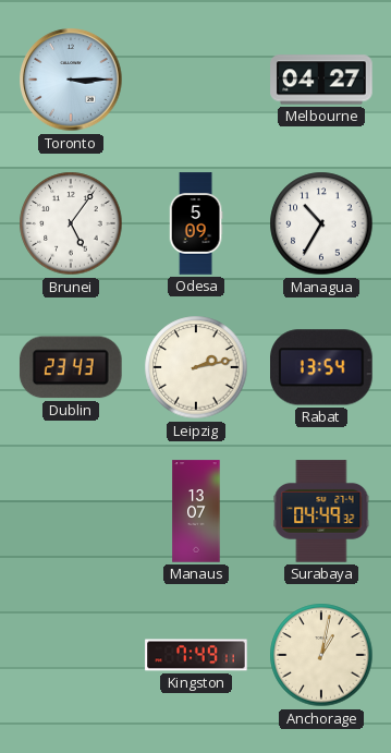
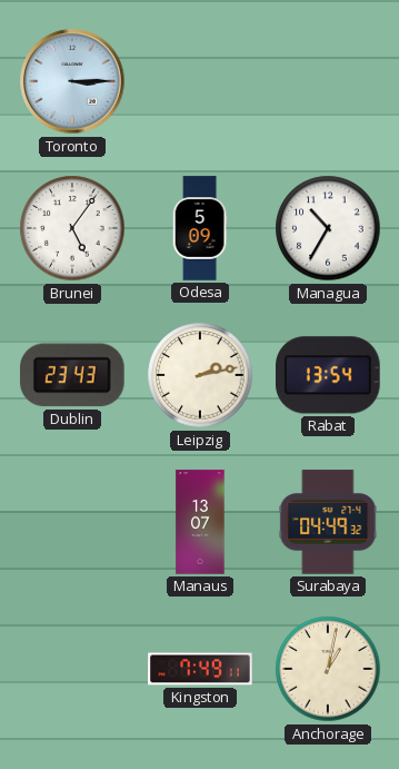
Melbourne: 04:27 -> none (321, 80)
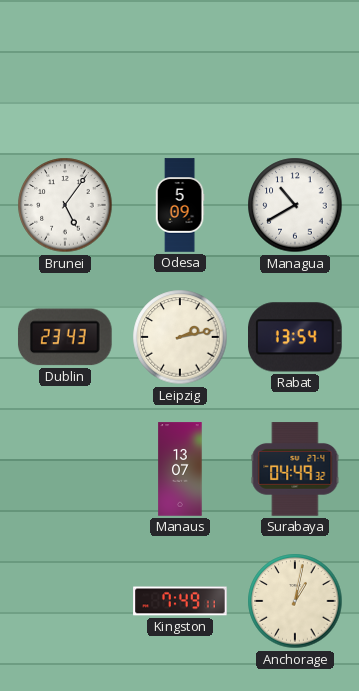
Toronto: 3:15 -> none (72, 81)
Managua: 10:35 -> 10:40 (295, 205)
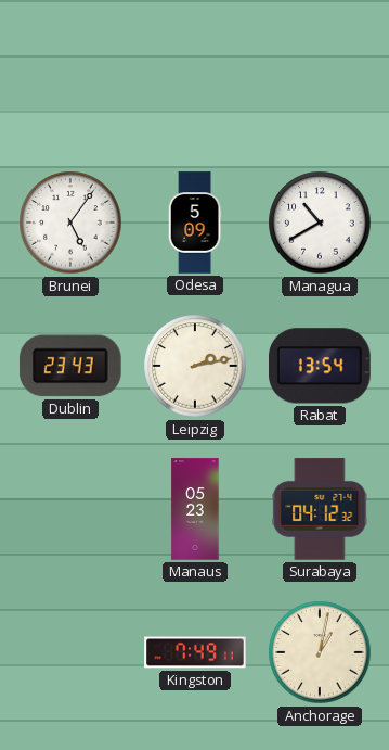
Manaus: 13:07 -> 05:23 (195, 509)
Surabaya: 04:49 -> 04:12 (320, 509)
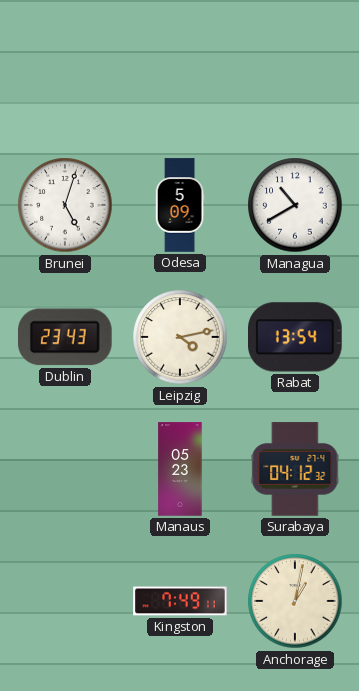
Brunei: 5:06 -> 5:03 (65, 205)
Leipzig: 2:13 -> 4:13 (180, 337)
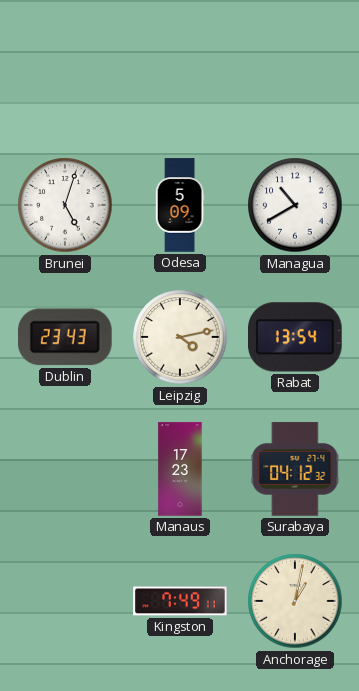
Manaus: 05:23 -> 17:23 (180, 469)
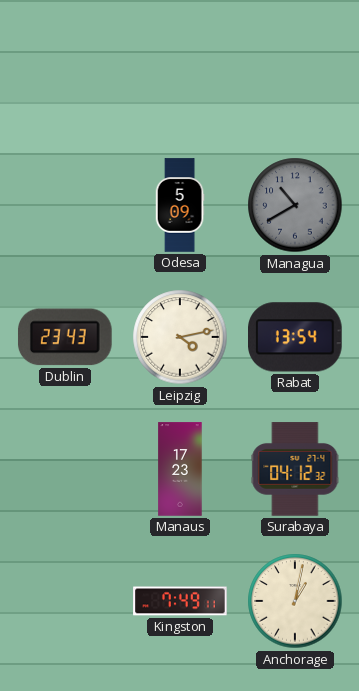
Brunei: 5:03 -> none (65, 205)
Managua dial: white -> grey (295, 205)
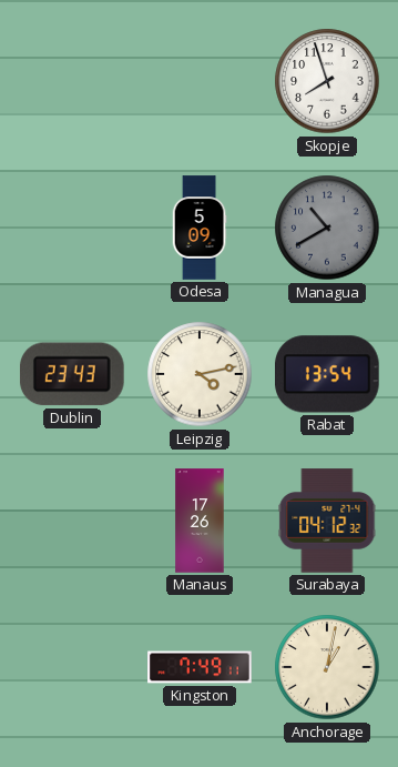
Skopje: none -> 7:57 (327, 81)
Manaus: 17:23 -> 17:26 (200, 521)
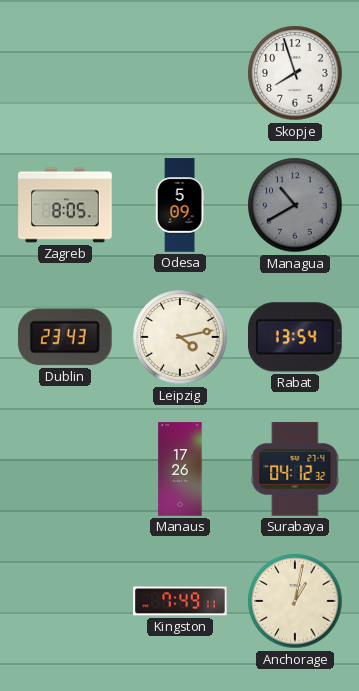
Zagreb: none -> 8:05 (65, 205)
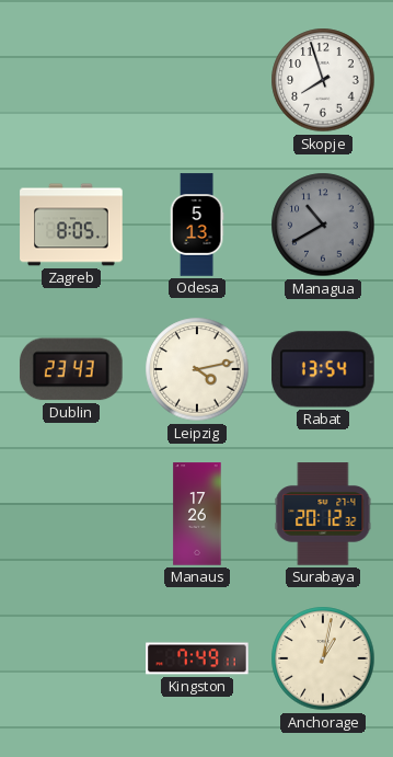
Odesa: 5:09 -> 5:13 (197, 225)
Surabaya: 04:12 -> 20:12 (323, 514)
